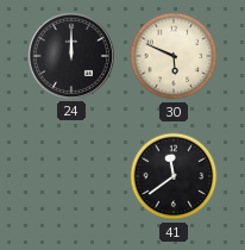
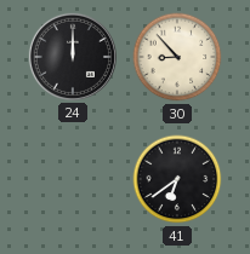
30: 5:49 -> 8:53 (177, 57)
41: 11:39 -> 6:39 (177, 179)
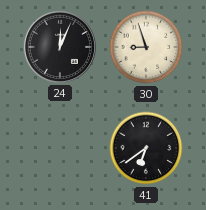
24: 12:00 -> 12:04 (60, 47)
30: 8:53 -> 8:57 (146, 47)
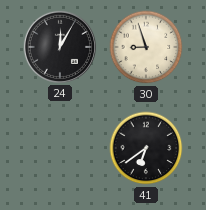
24: 12:04 -> 12:05 (60, 47)
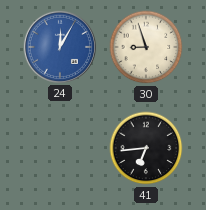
24 dial: black -> blue (60, 47)
41: 6:39 -> 6:44 (146, 148)
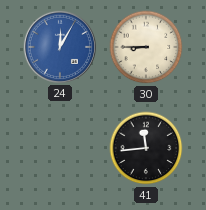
30: 8:57 -> 8:45 (146, 47)
41: 6:44 -> 11:44 (146, 148)
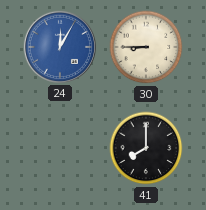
41: 11:44 -> 8:00 (146, 148)
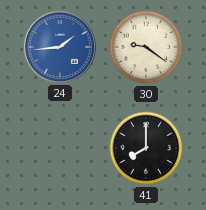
24: 12:05 -> 1:44 (60, 47)
30: 8:45 -> 9:21 (146, 47)
